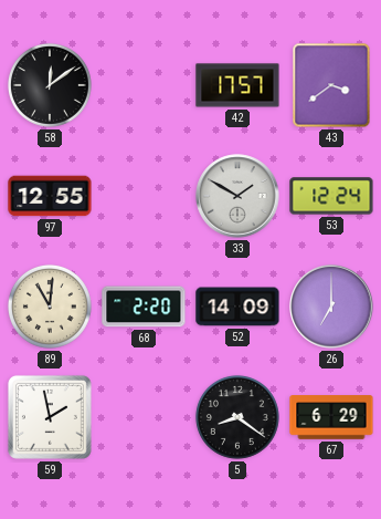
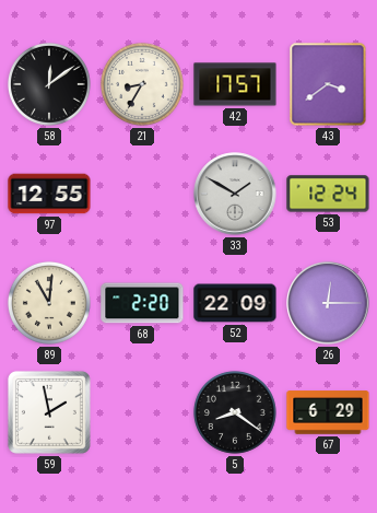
21: none -> 8:35 (142, 84)
52: 14:09 -> 22:09 (235, 303)
26: 7:00 -> 12:15 (328, 303)
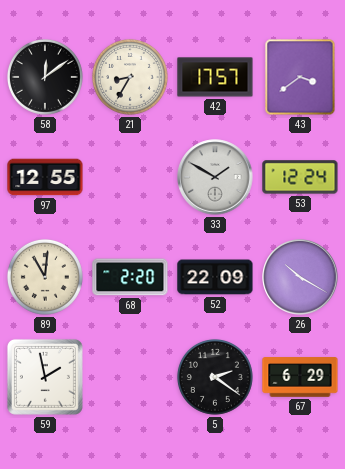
26: 12:15 -> 10:20 (300, 277)
5: 8:21 -> 2:21 (215, 377)
